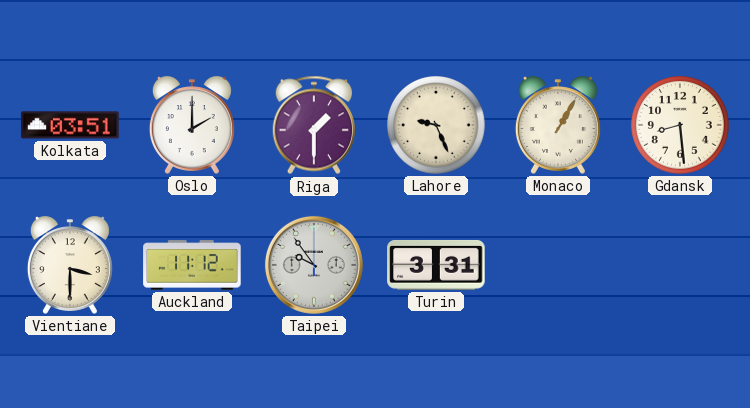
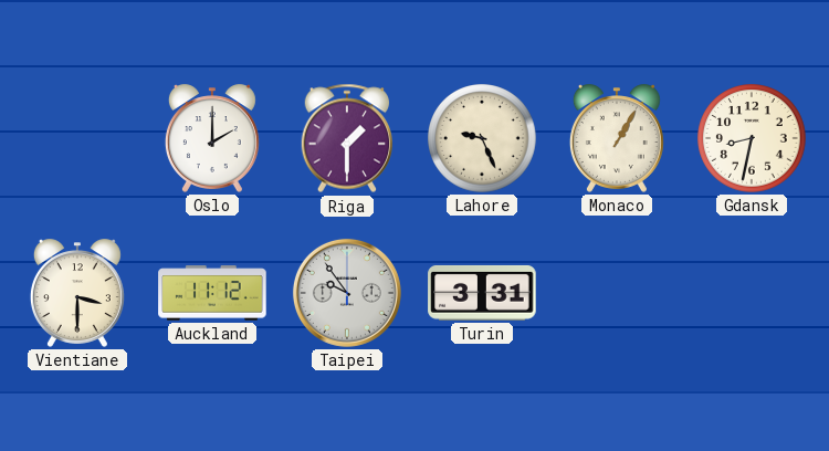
Kolkata: 03:51 -> none (70, 125)
Gdansk: 8:29 -> 8:32 (752, 138)
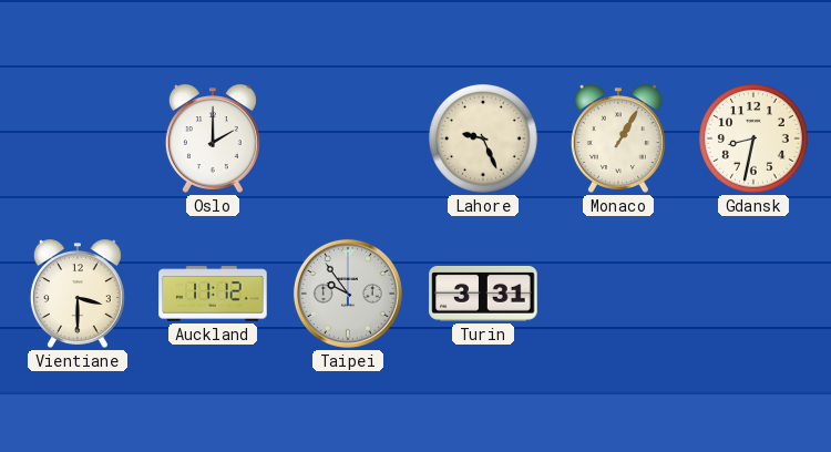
Riga: 1:30 -> none (346, 138)
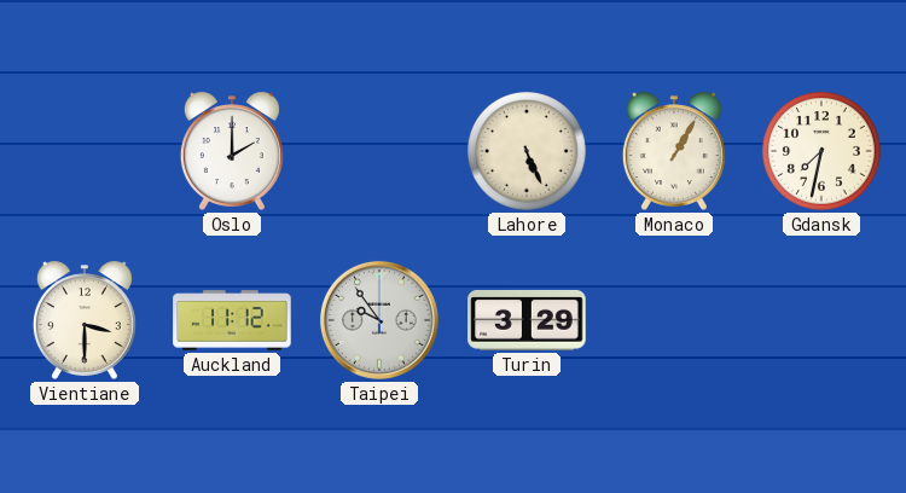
Lahore: 9:26 -> 5:26 (527, 151)
Gdansk: 8:32 -> 7:32 (821, 151)
Turin: 3:31 -> 3:29 (527, 320)
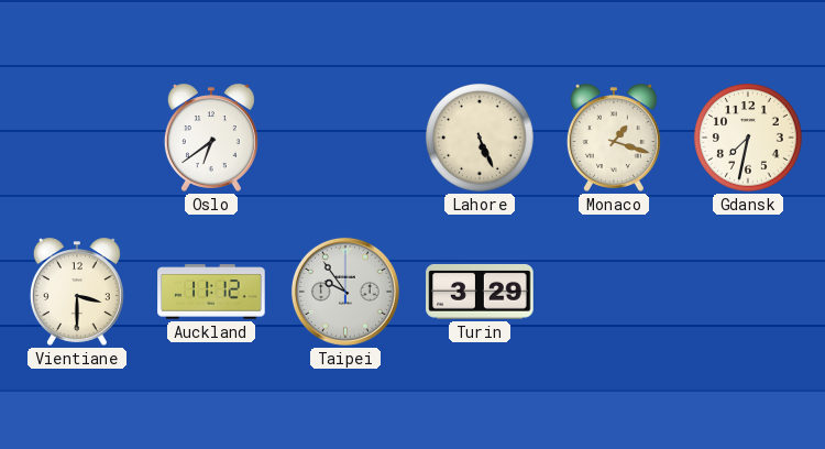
Oslo: 2:00 -> 6:39 (211, 138)
Monaco: 1:05 -> 1:18 (614, 138)
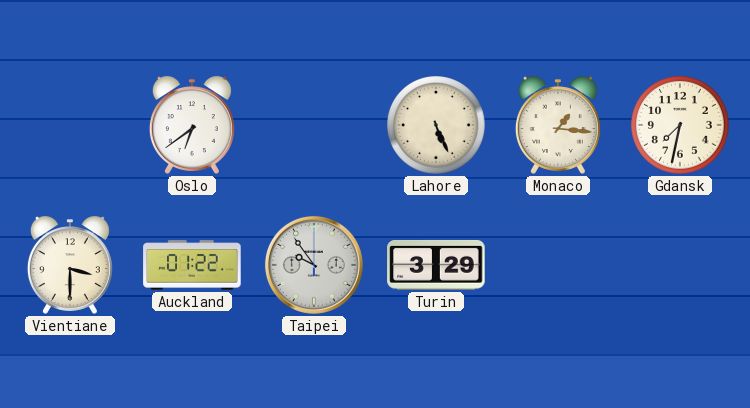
Monaco: 1:18 -> 1:16 (558, 125)
Auckland: 11:12 -> 01:22 (192, 265)
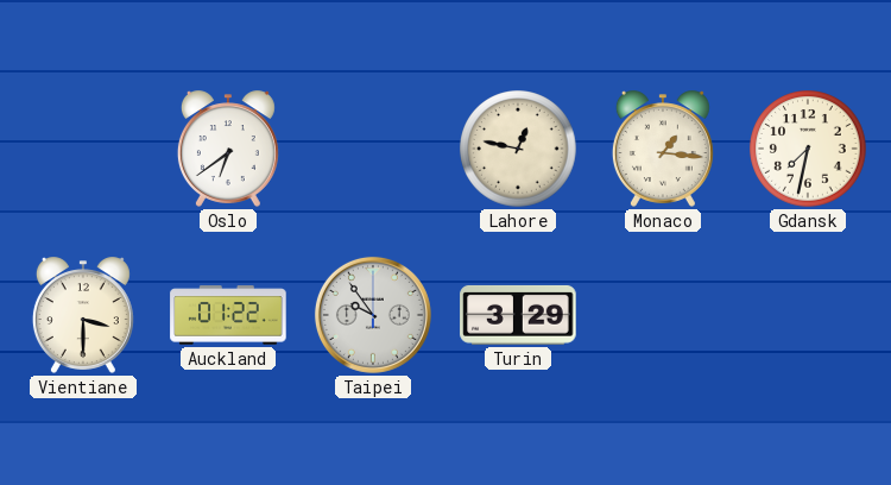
Lahore: 5:26 -> 12:47 (518, 149)
